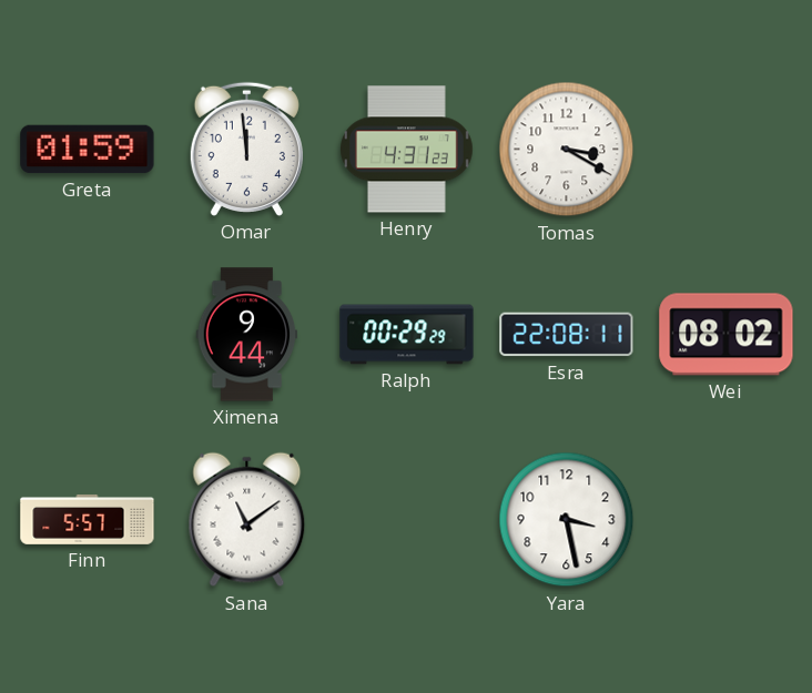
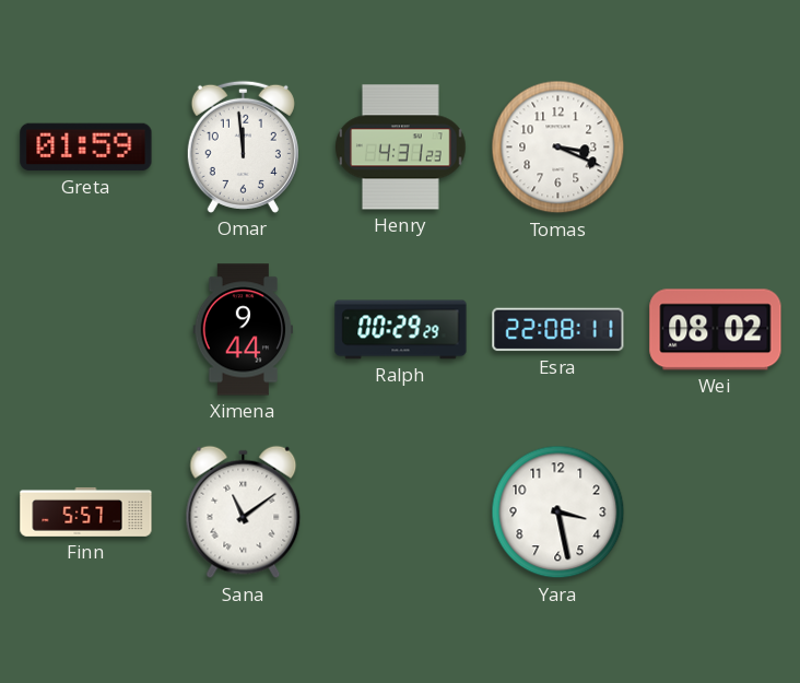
Tomas: 3:20 -> 3:19 (558, 148)
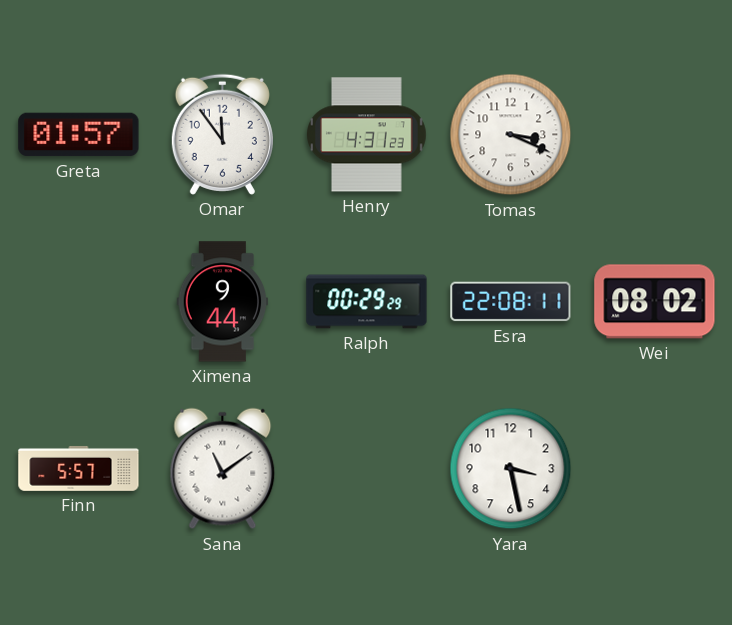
Greta: 01:59 -> 01:57 (79, 135)
Omar: 11:59 -> 11:54 (222, 134)
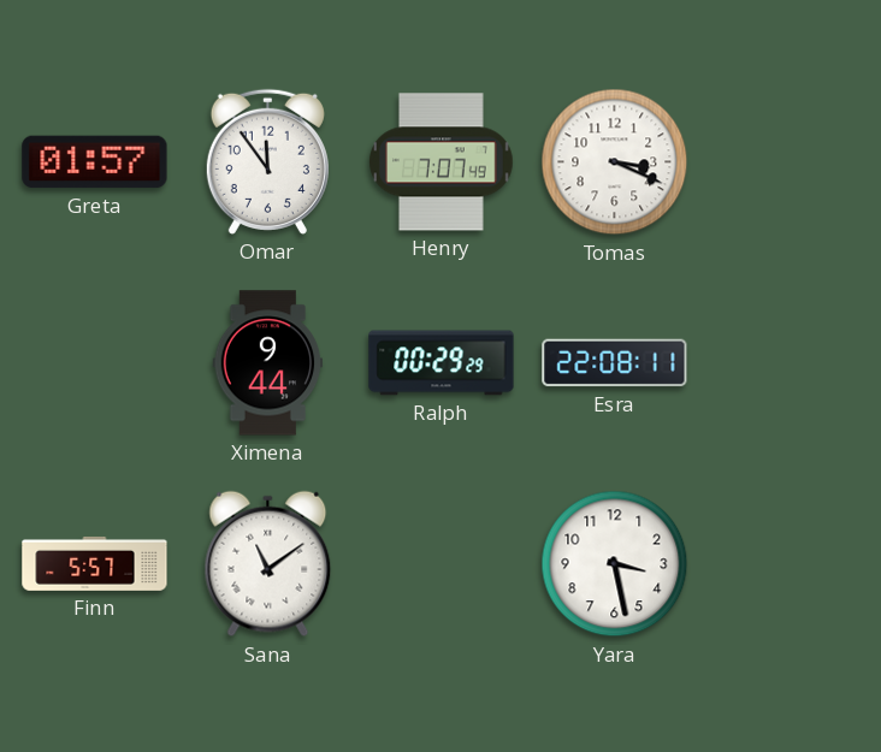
Henry: 4:31 -> 7:07 (442, 162)
Wei: 08:02 -> none (655, 302)
